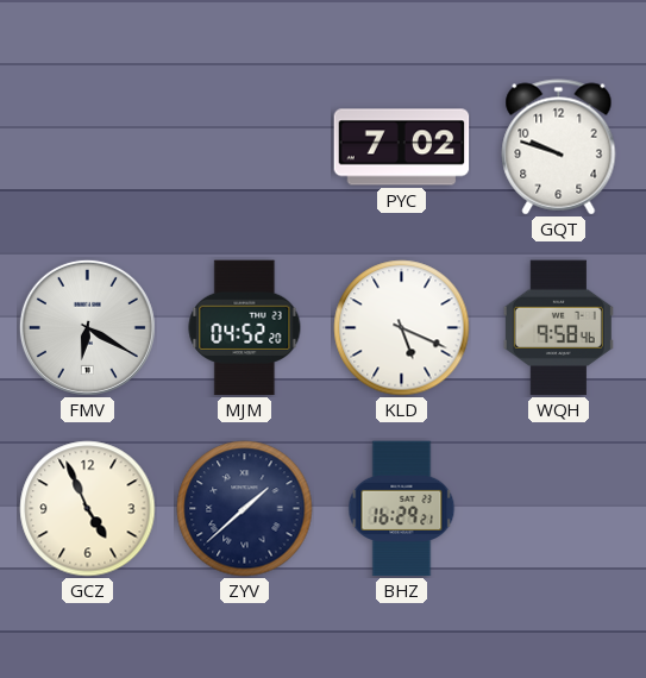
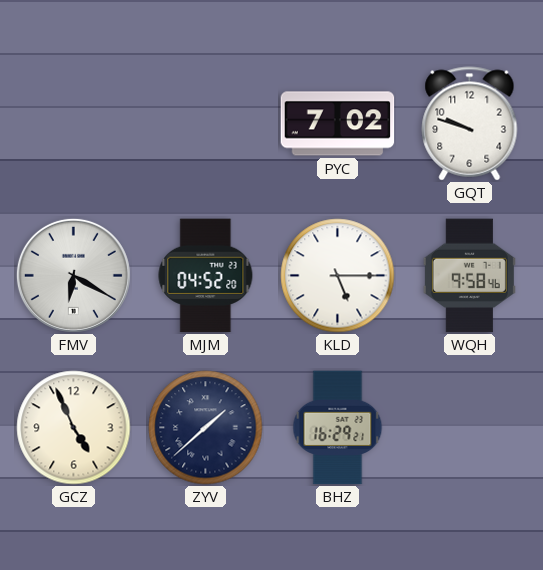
KLD: 5:19 -> 5:15 (338, 276)
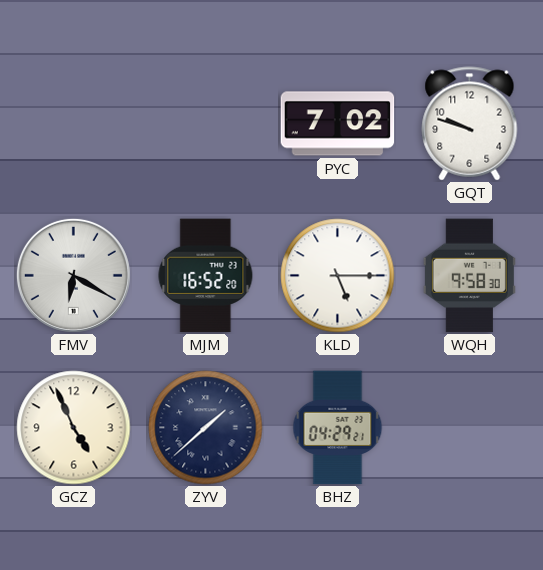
MJM: 04:52 -> 16:52 (206, 276)
WQH: 9:58:46 -> 9:58:30 (469, 276)
BHZ: 16:29 -> 04:29 (338, 428)
